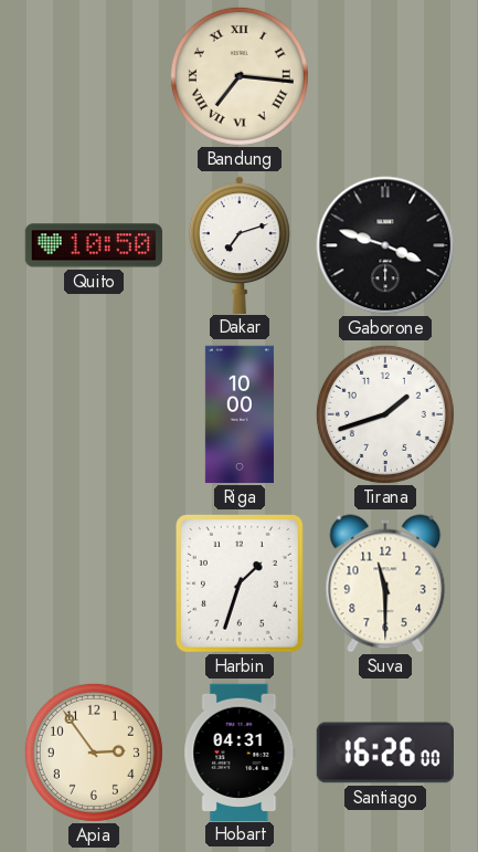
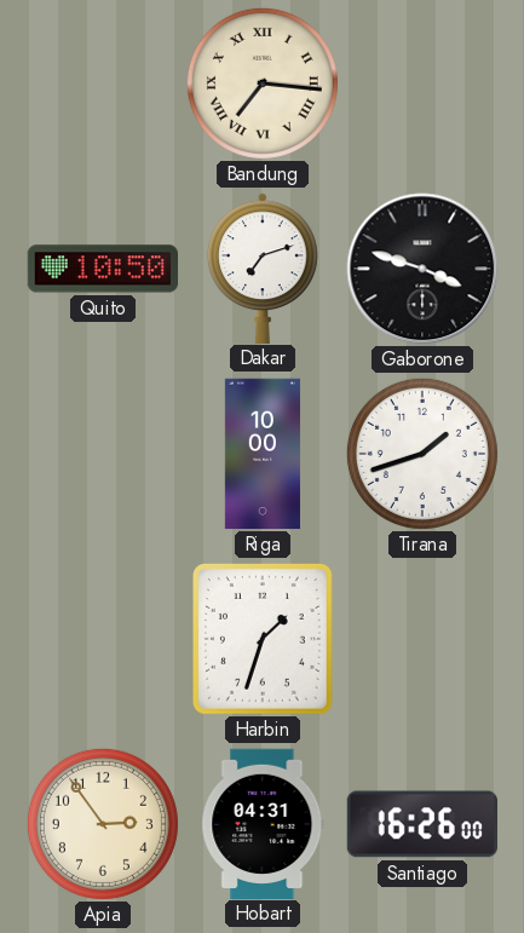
Suva: 11:30 -> none (385, 583)
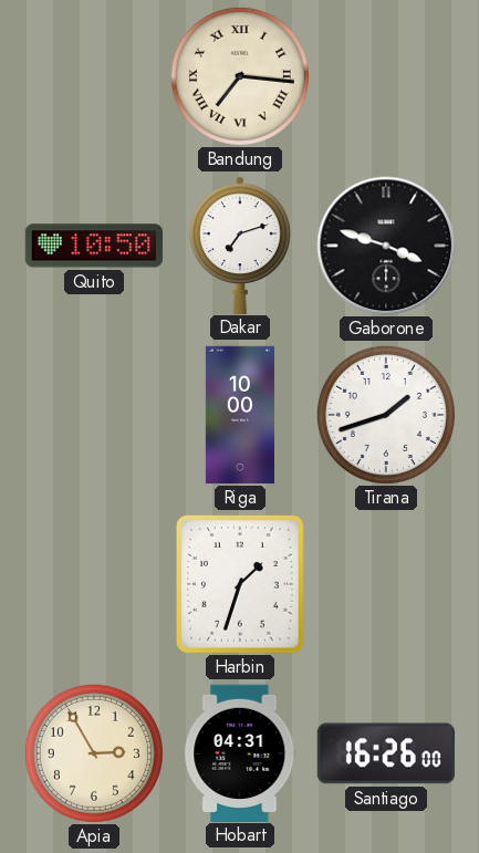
Apia: 2:54 -> 2:55 (94, 753)
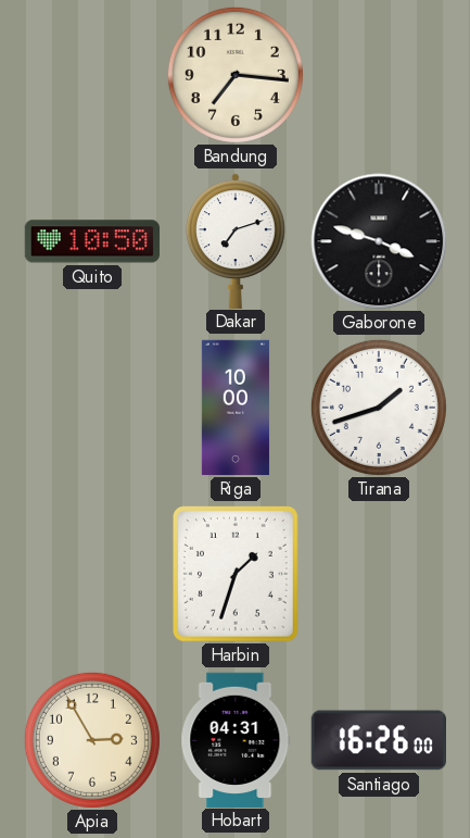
Bandung numerals: Roman -> Arabic (236, 75)
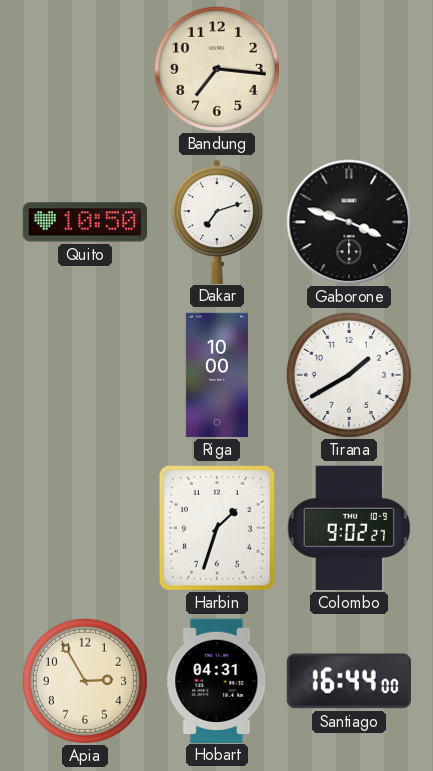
Tirana: 1:42 -> 1:40 (349, 375)
Colombo: none -> 9:02 (349, 528)
Santiago: 16:26 -> 16:44 (348, 681)
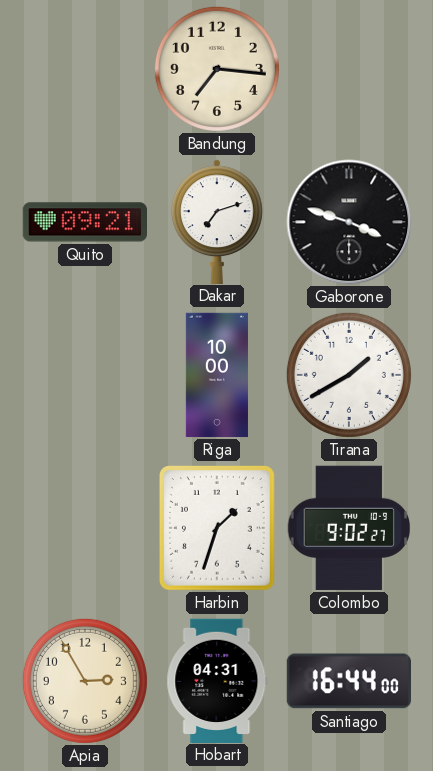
Quito: 10:50 -> 09:21 (84, 222)
